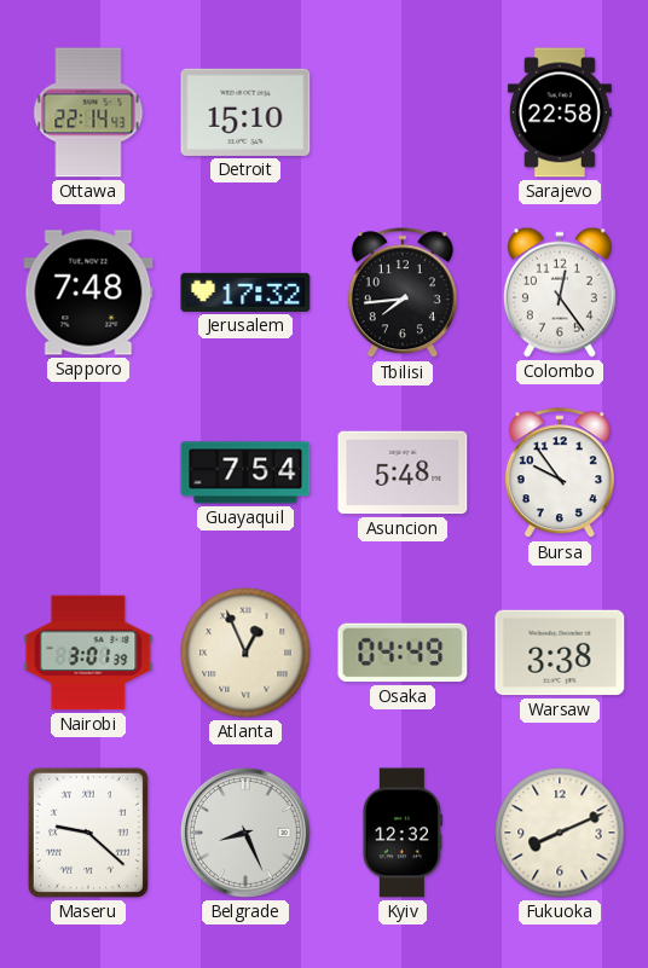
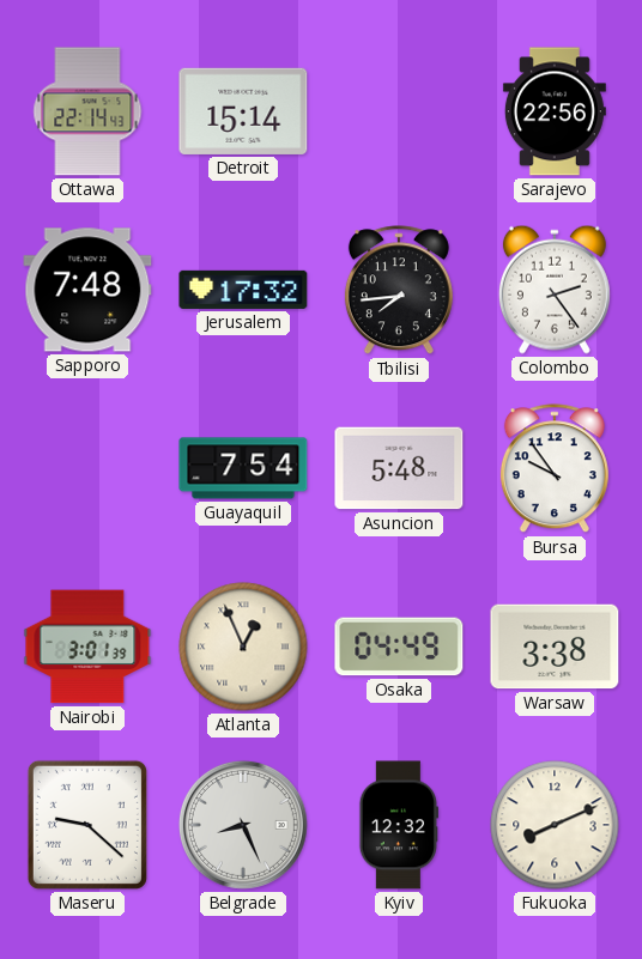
Detroit: 15:10 -> 15:14 (243, 111)
Sarajevo: 22:58 -> 22:56 (555, 111)
Colombo: 12:24 -> 2:24 (555, 290)
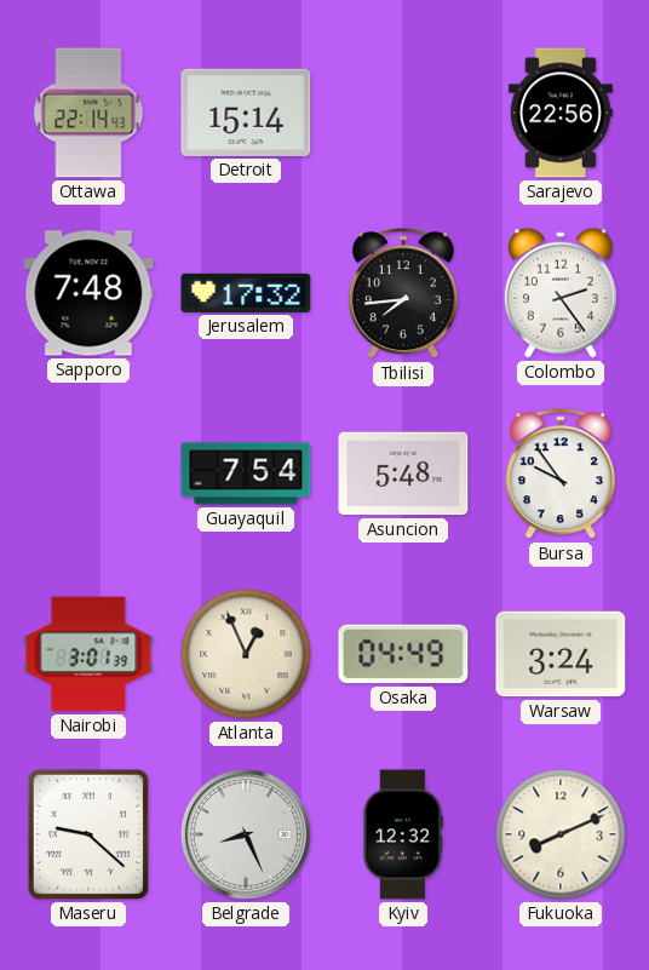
Warsaw: 3:38 -> 3:24 (561, 654)
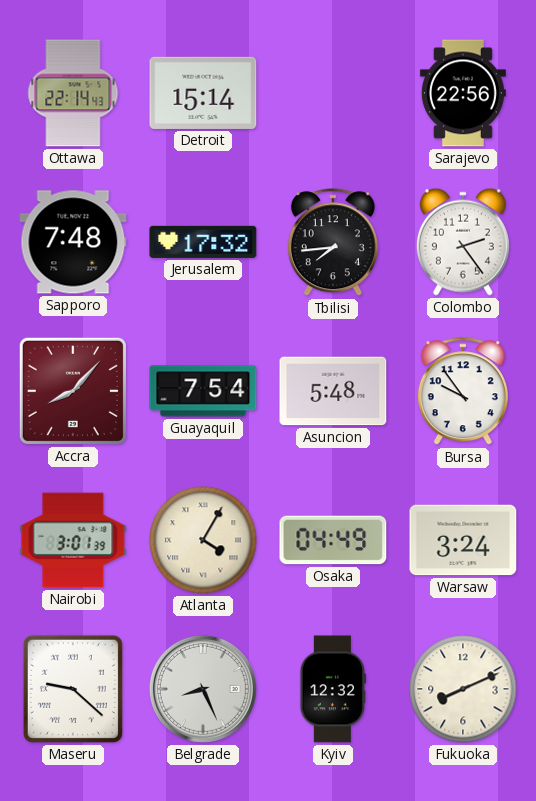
Accra: none -> 8:07 (73, 391)
Atlanta: 12:56 -> 4:05 (203, 540)
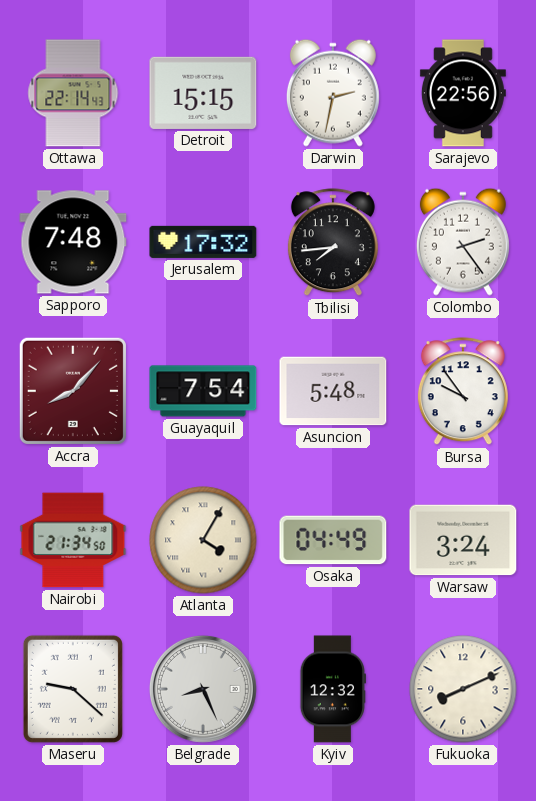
Detroit: 15:14 -> 15:15 (203, 93)
Darwin: none -> 2:32 (333, 93)
Nairobi: 3:01 -> 21:34 (73, 540)
